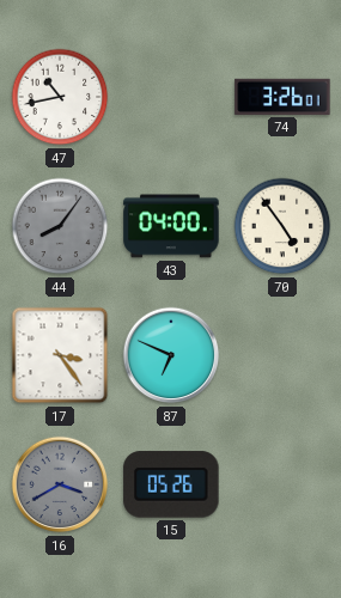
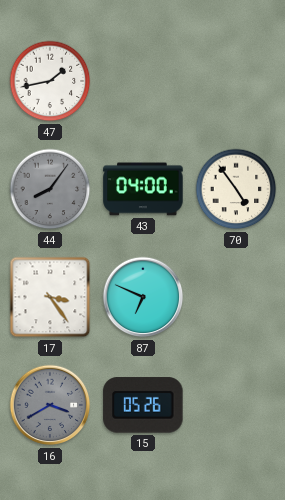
47: 10:43 -> 1:43 (50, 81)
74: 3:26 -> none (282, 97)
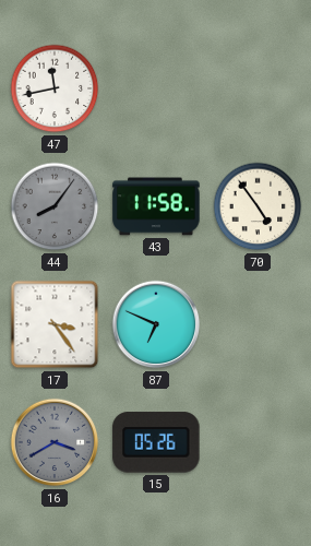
47: 1:43 -> 11:43 (55, 88)
43: 04:00 -> 11:58 (156, 206)
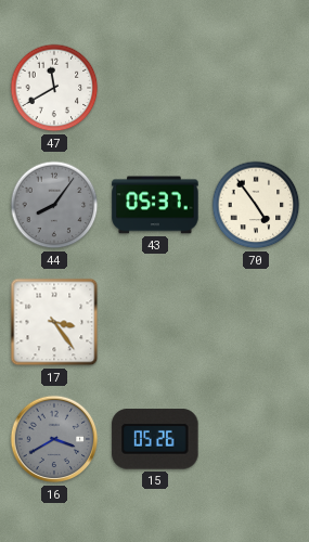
47: 11:43 -> 11:40 (54, 88)
43: 11:58 -> 05:37 (155, 205)
87: 6:49 -> none (156, 324)
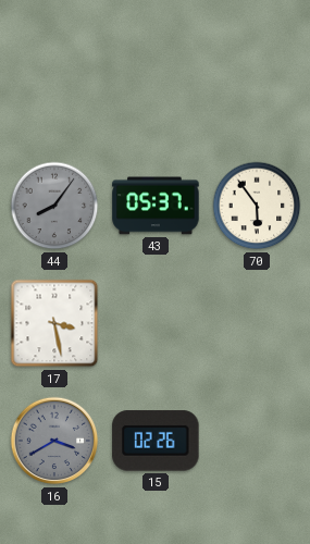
47: 11:40 -> none (54, 88)
70: 4:54 -> 5:54 (257, 206)
17: 3:24 -> 3:28 (54, 323)
15: 05:26 -> 02:26 (156, 441)
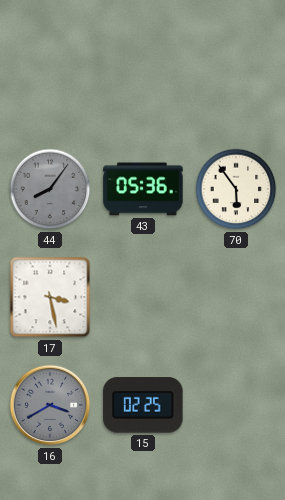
43: 05:37 -> 05:36 (143, 189)
15: 02:26 -> 02:25 (143, 405)
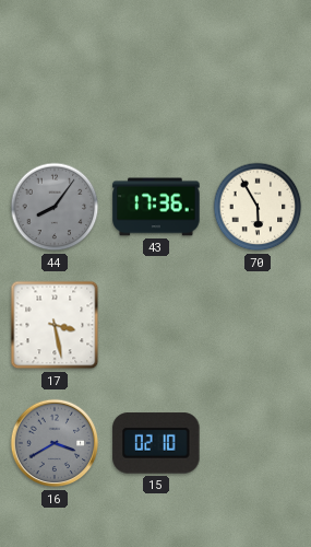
43: 05:36 -> 17:36 (156, 207)
70: 5:54 -> 5:55 (258, 207)
15: 02:25 -> 02:10 (156, 443)
